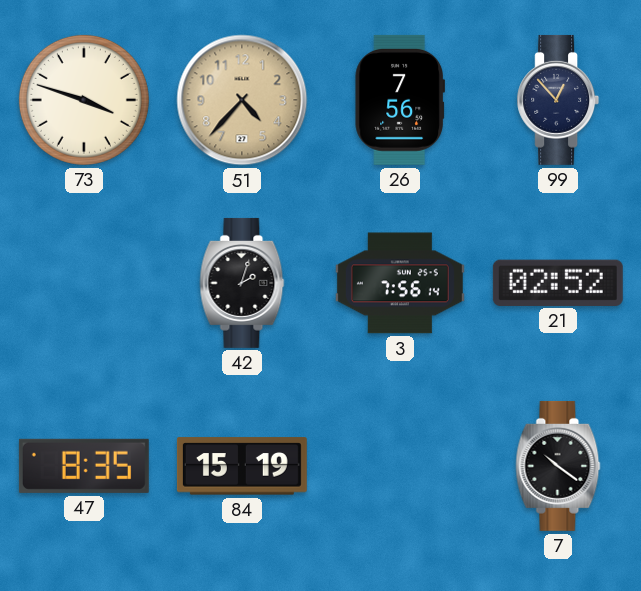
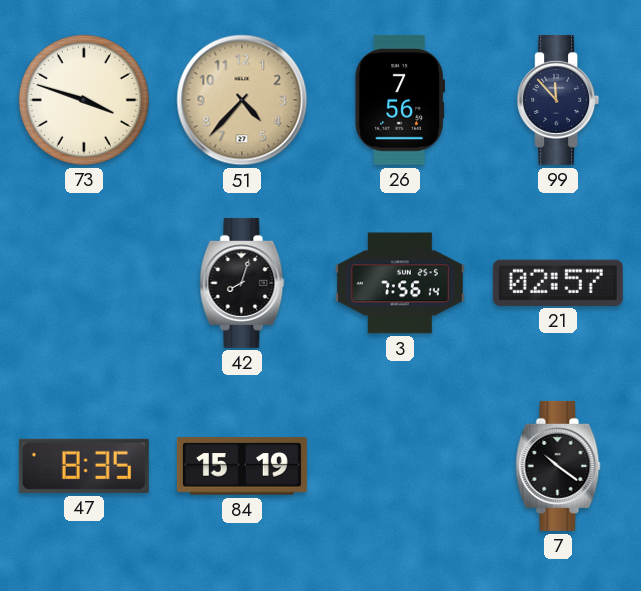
99: 12:53 -> 11:53 (558, 100)
42: 2:03 -> 8:03 (242, 283)
21: 02:52 -> 02:57 (558, 283)
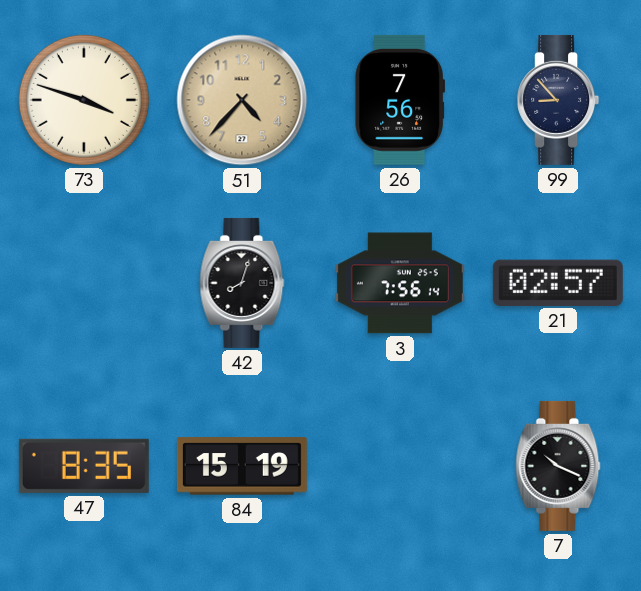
99: 11:53 -> 8:53 (558, 100)
7: 10:21 -> 10:19 (558, 466)
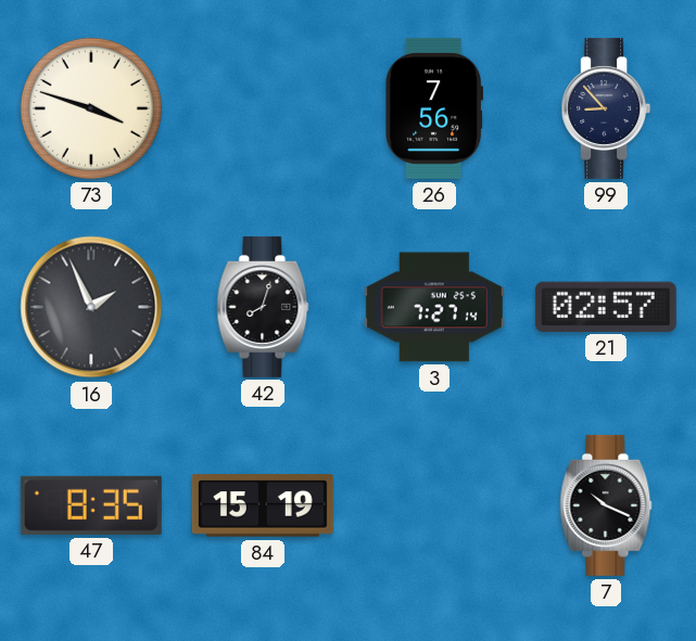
51: 4:37 -> none (242, 100)
16: none -> 1:56 (91, 307)
3: 7:56 -> 7:27 (434, 307)
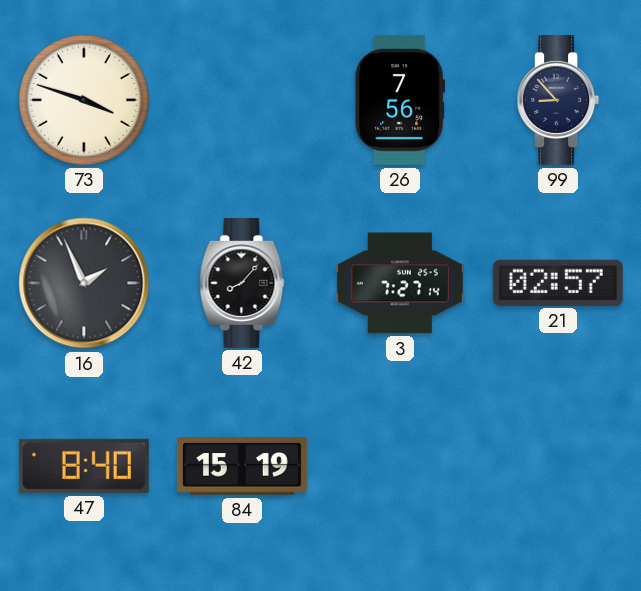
42: 8:03 -> 8:07 (242, 283)
47: 8:35 -> 8:40 (84, 466)
7: 10:19 -> none (606, 505)
